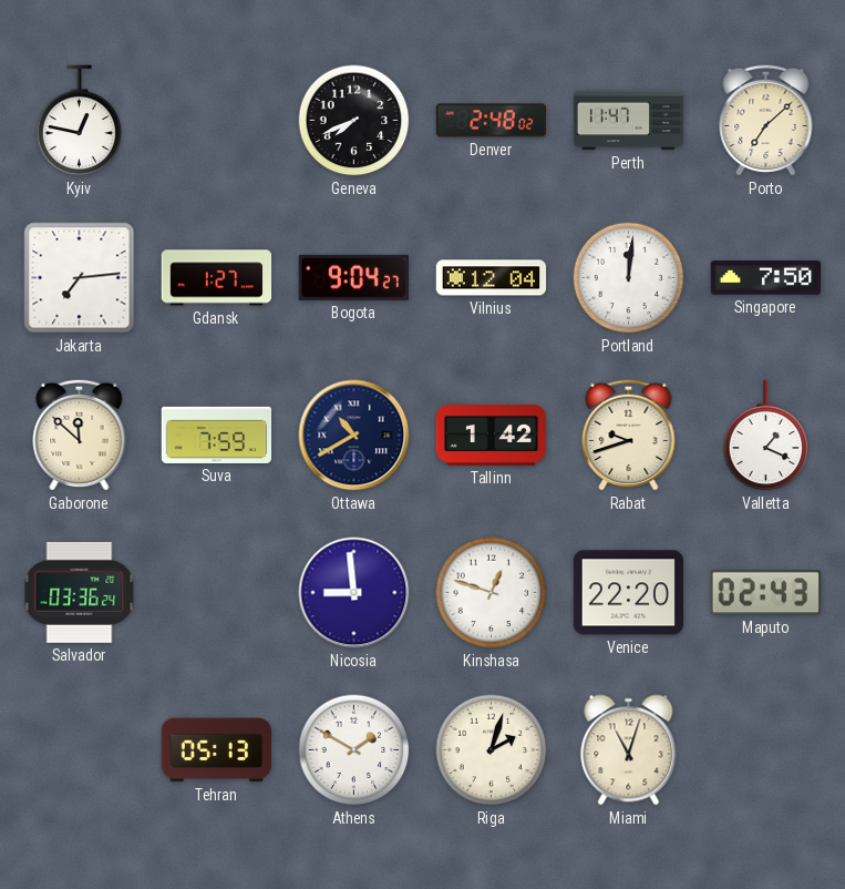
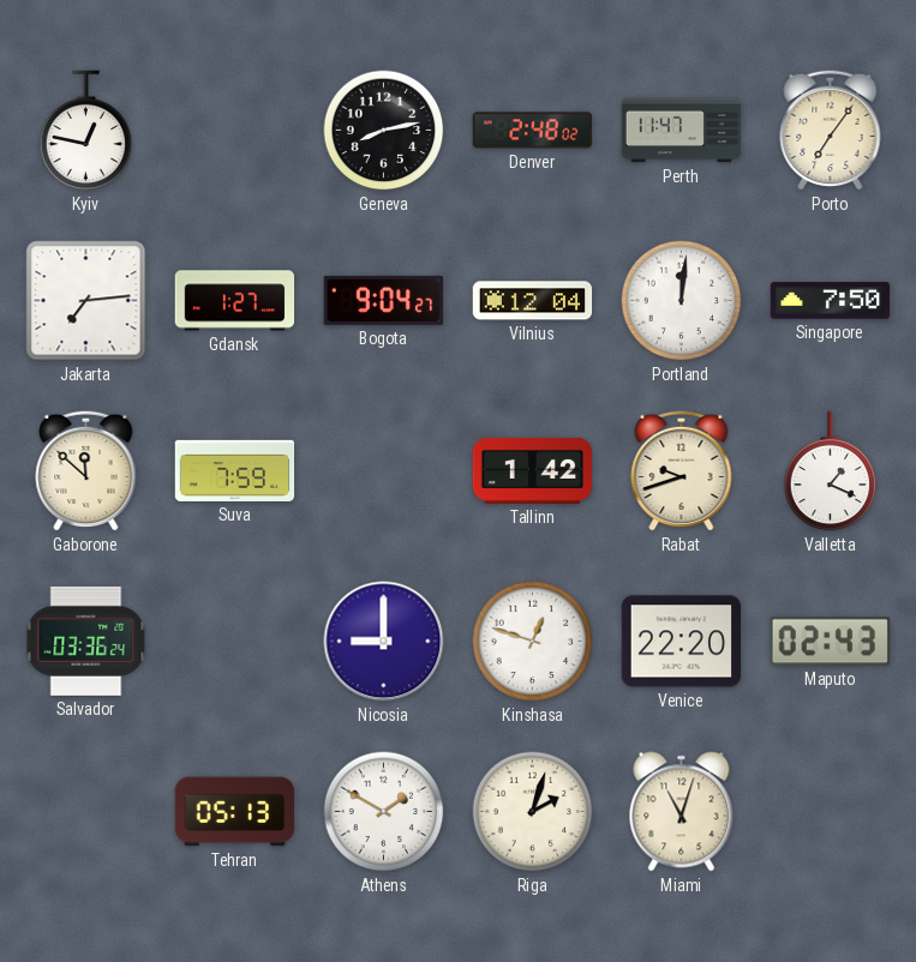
Geneva: 7:41 -> 8:13 (384, 131)
Porto: 7:08 -> 7:06 (831, 130)
Ottawa: 10:40 -> none (354, 436)
Nicosia: 8:59 -> 9:00 (384, 642)
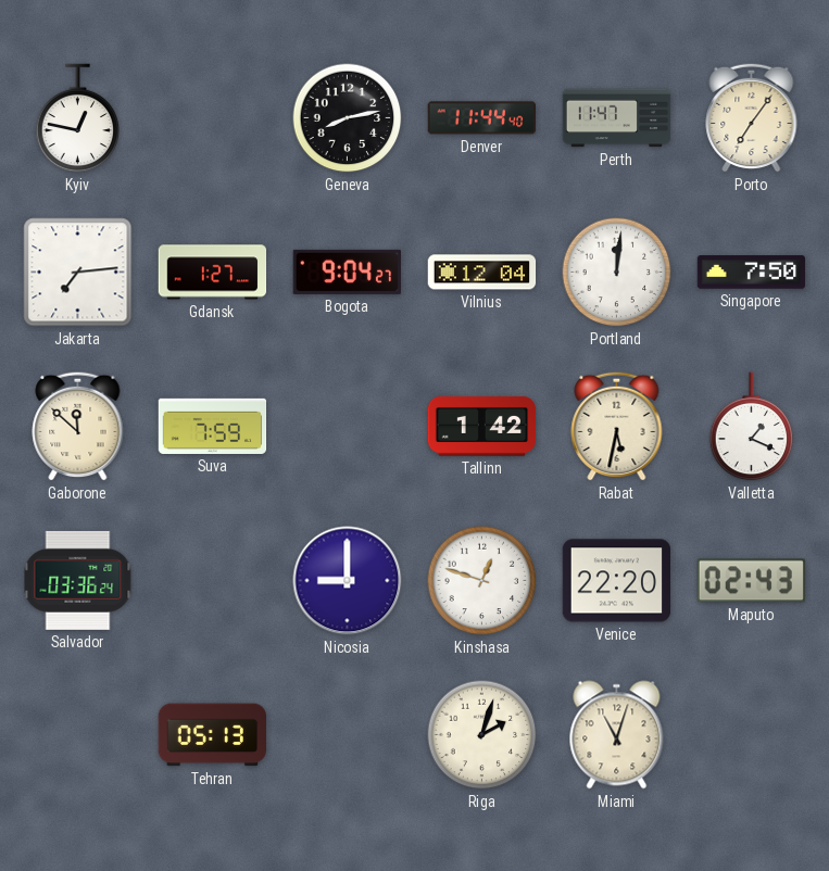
Denver: 2:48 -> 11:44 (482, 118)
Rabat: 9:42 -> 5:32 (617, 426)
Athens: 1:50 -> none (384, 812)
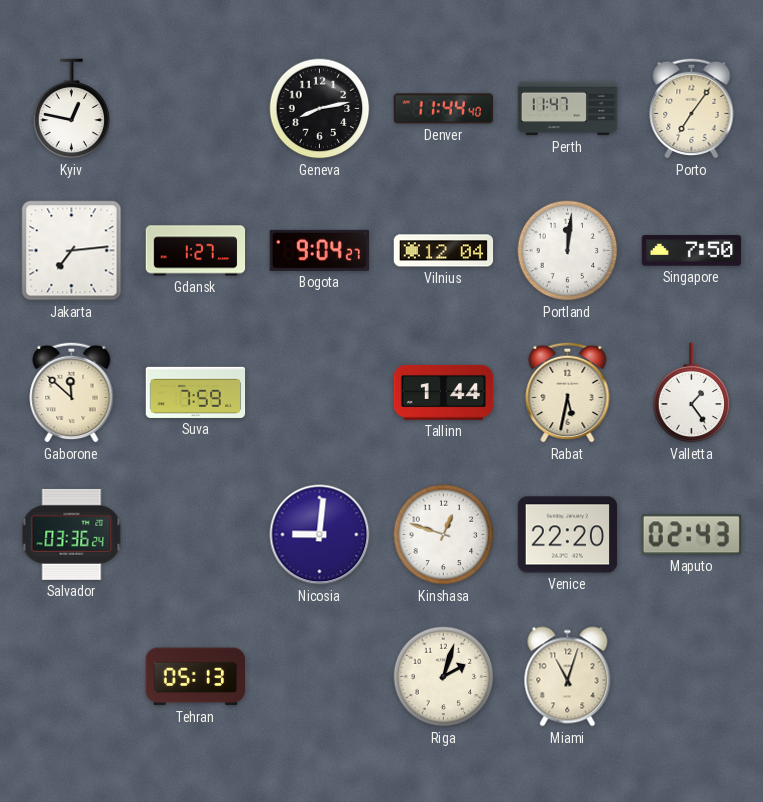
Tallinn: 1:42 -> 1:44 (444, 392)
Valletta: 1:19 -> 1:24 (692, 393)
Nicosia: 9:00 -> 9:01 (320, 535)
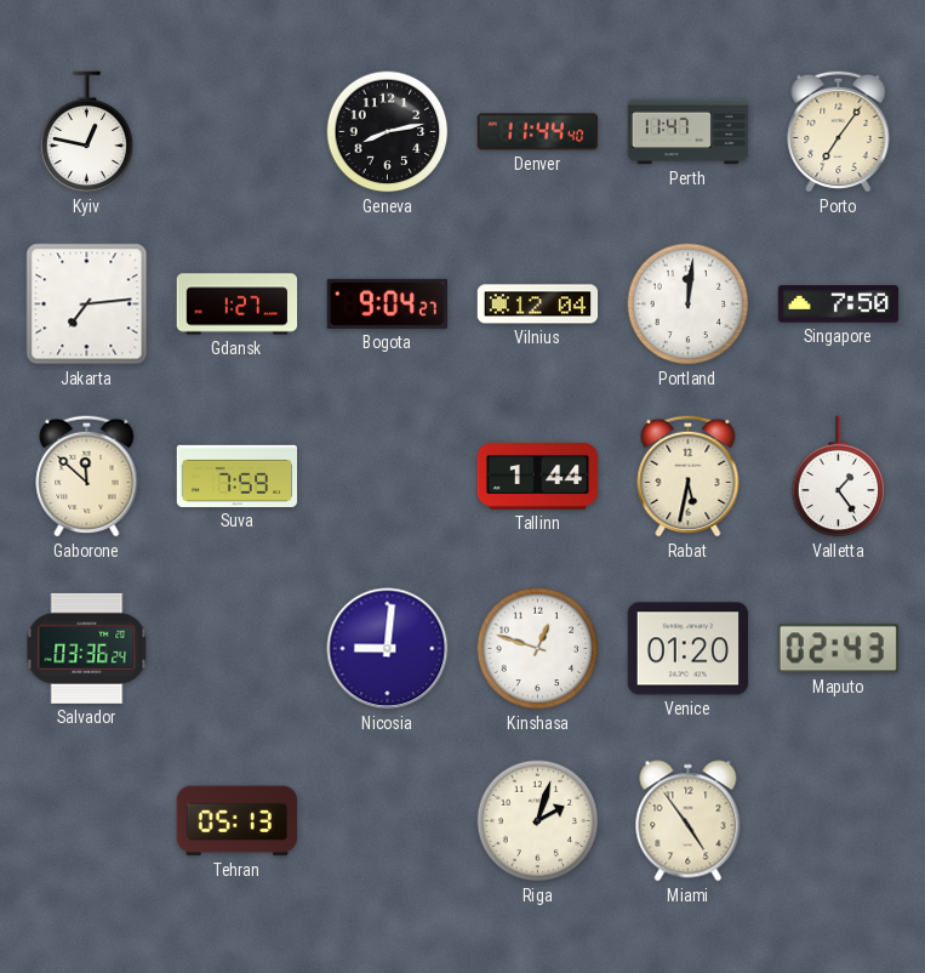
Venice: 22:20 -> 01:20 (689, 649)
Miami: 11:03 -> 4:54 (689, 821)
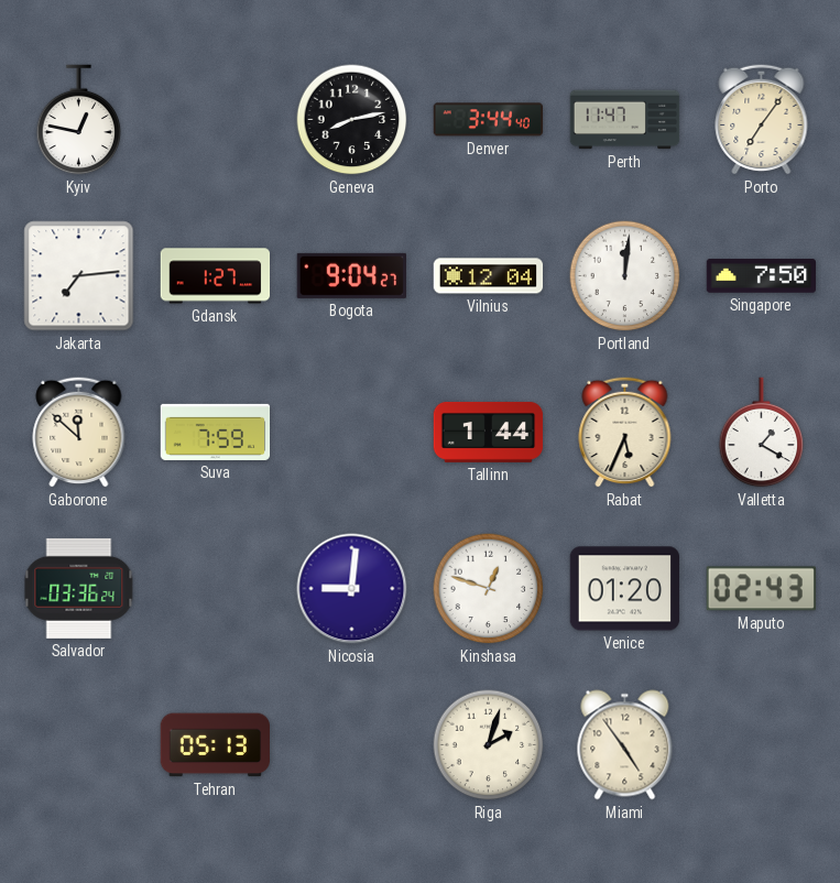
Denver: 11:44 -> 3:44 (489, 120)
Rabat: 5:32 -> 5:34 (625, 432)
Valletta: 1:24 -> 1:20 (762, 433)
